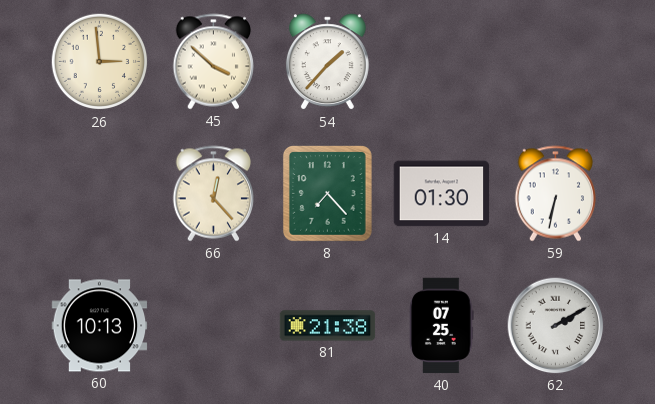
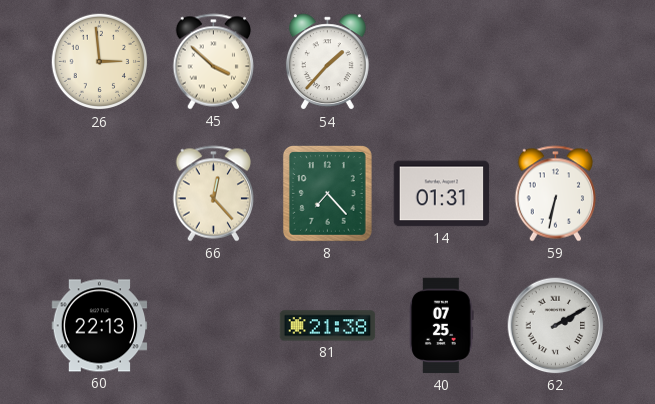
14: 01:30 -> 01:31 (442, 194)
60: 10:13 -> 22:13 (100, 326)
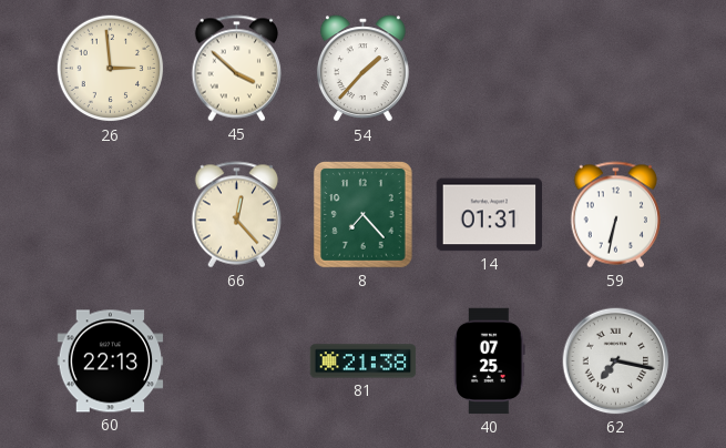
62: 2:10 -> 7:17 (616, 362)
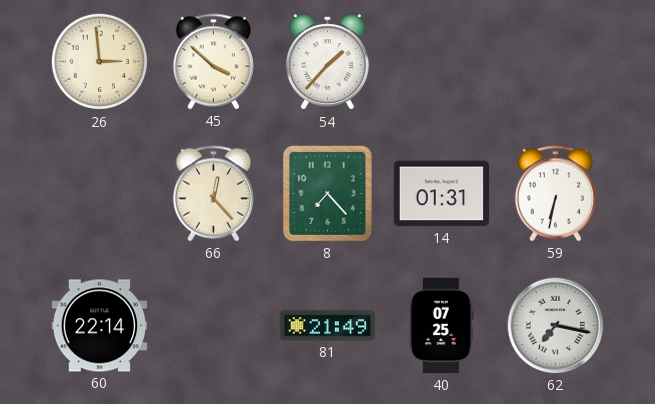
60: 22:13 -> 22:14 (100, 326)
81: 21:38 -> 21:49 (328, 326)
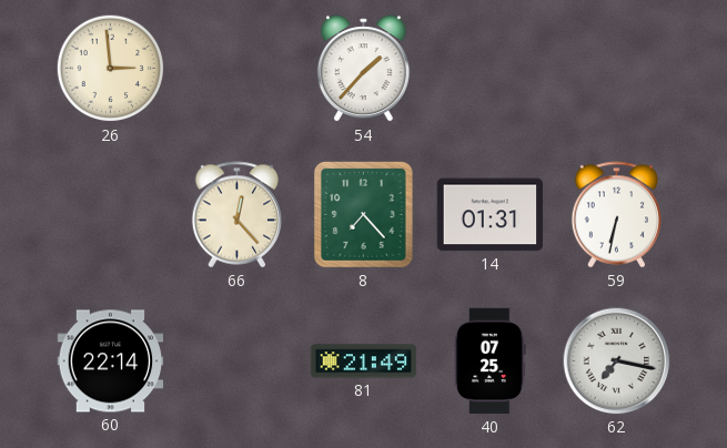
45: 3:52 -> none (214, 62)
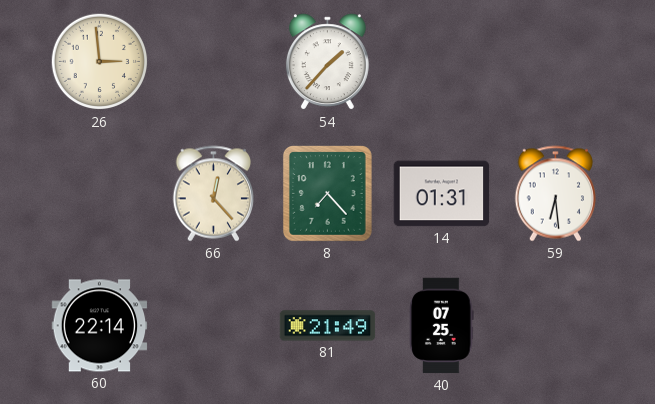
59: 6:32 -> 6:29 (556, 194)
62: 7:17 -> none (617, 362)
